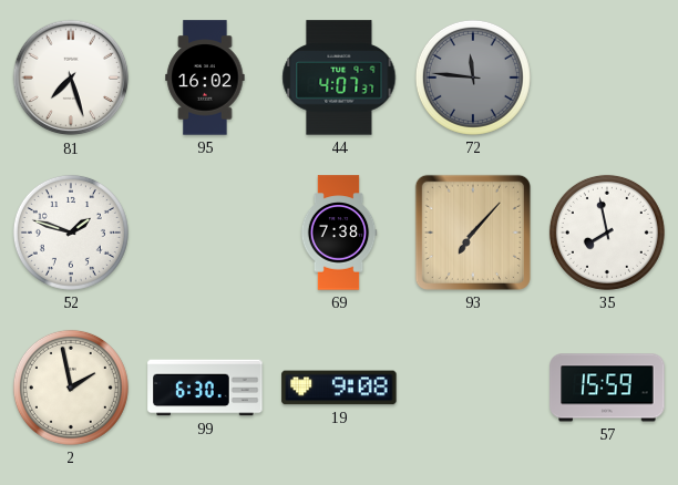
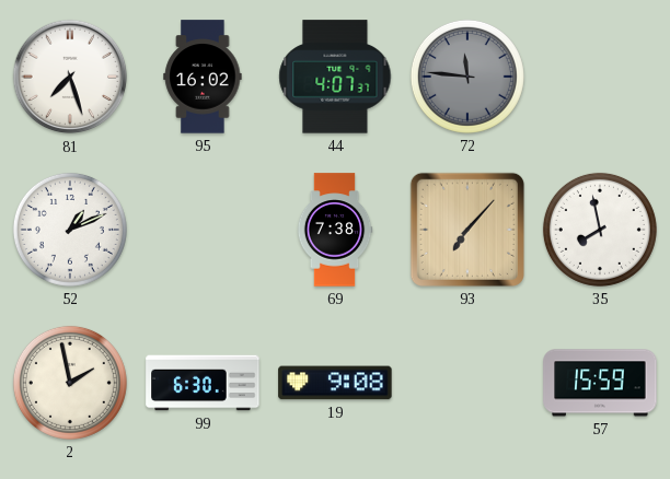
52: 1:48 -> 1:11 (70, 230)
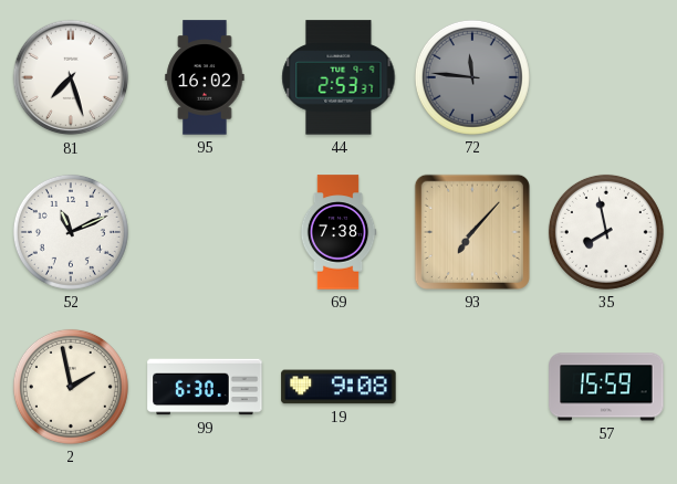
44: 4:07 -> 2:53 (338, 77)
52: 1:11 -> 11:11 (71, 232)
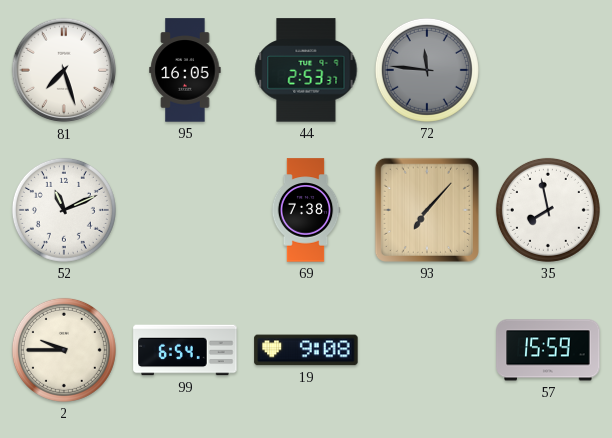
95: 16:02 -> 16:05 (185, 70)
2: 1:58 -> 9:45 (64, 350)
99: 6:30 -> 6:54 (185, 350)
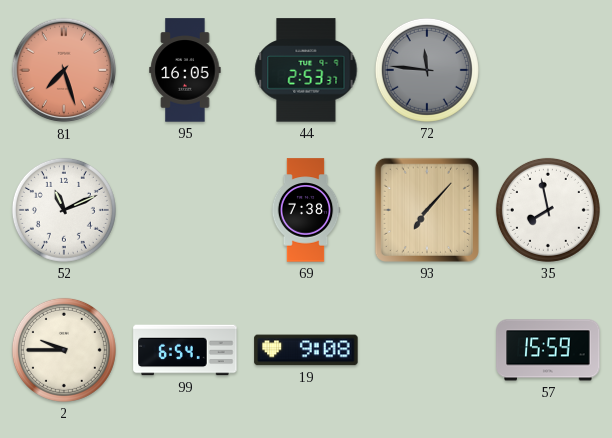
81 dial: white -> salmon (64, 70)
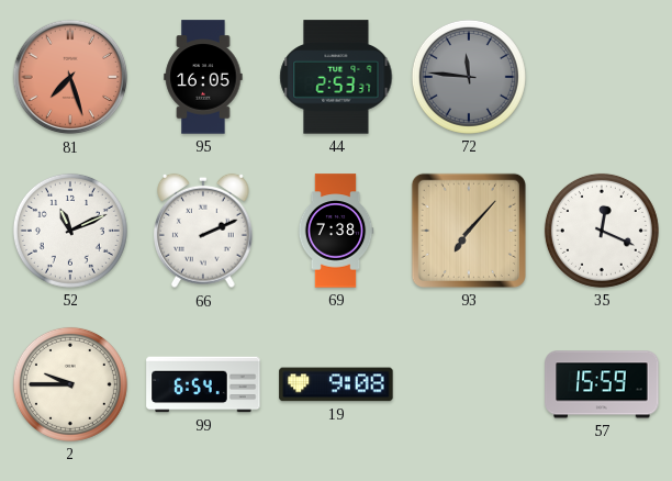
66: none -> 2:11 (204, 231)
35: 7:58 -> 12:19 (602, 231)
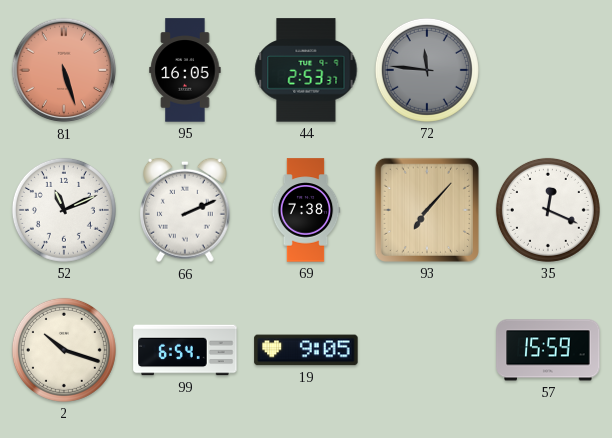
81: 7:27 -> 5:27 (64, 70)
2: 9:45 -> 10:18 (64, 350)
19: 9:08 -> 9:05 (306, 350)
